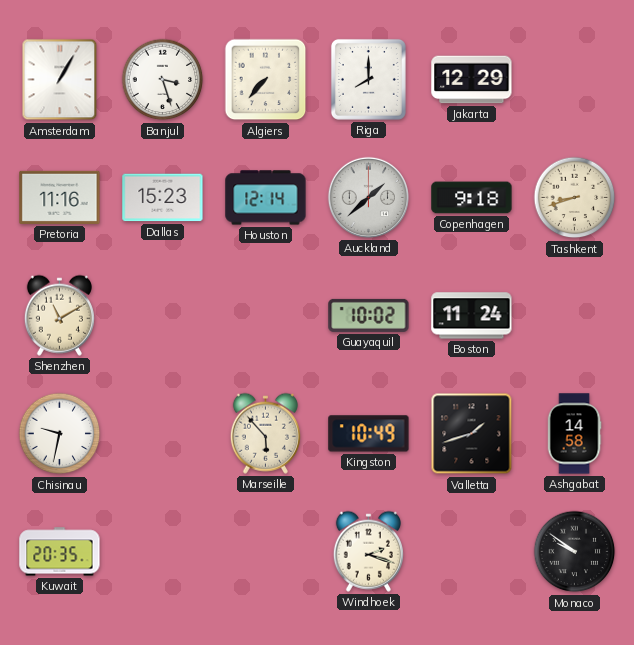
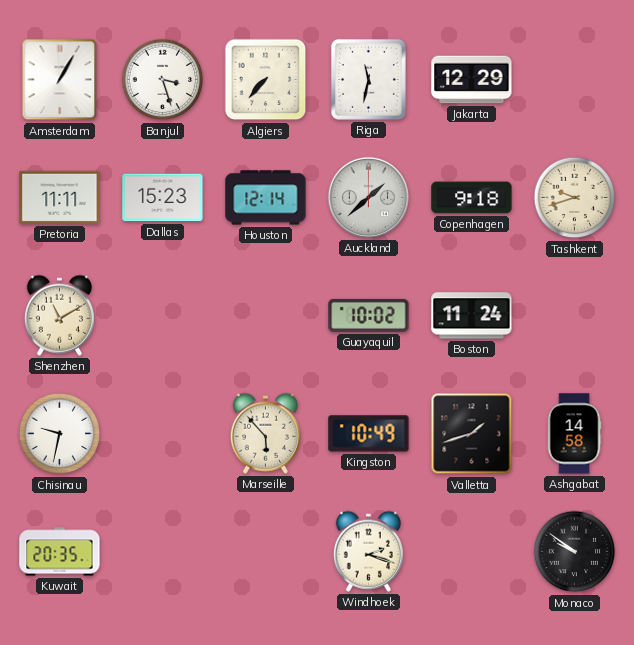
Riga: 8:00 -> 11:32 (368, 79)
Pretoria: 11:16 -> 11:11 (60, 197)
Tashkent: 8:42 -> 9:42 (575, 198)
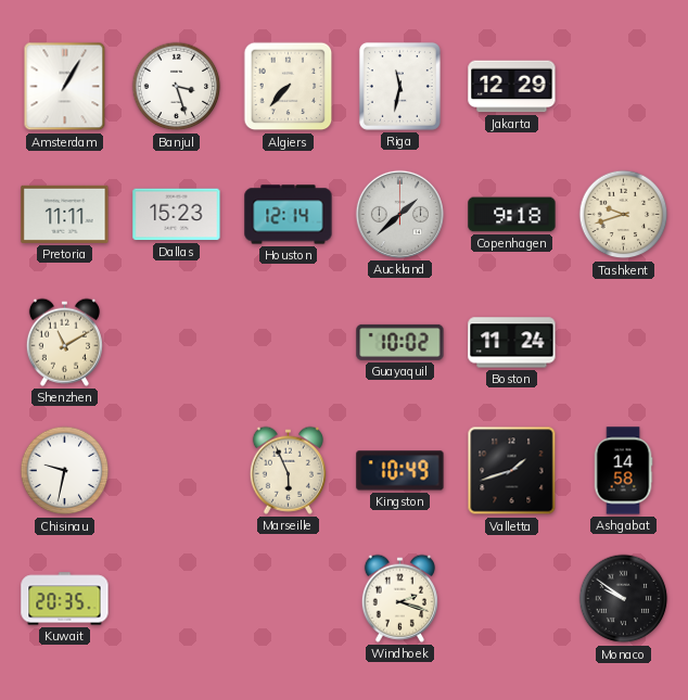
Marseille: 5:53 -> 5:56 (288, 470)
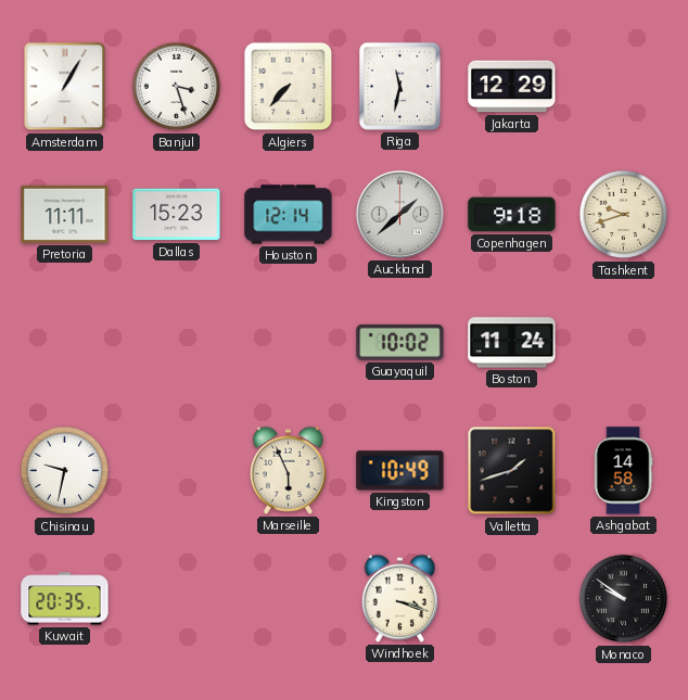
Shenzhen: 11:10 -> none (64, 342)
Windhoek: 2:18 -> 3:18 (399, 598)
